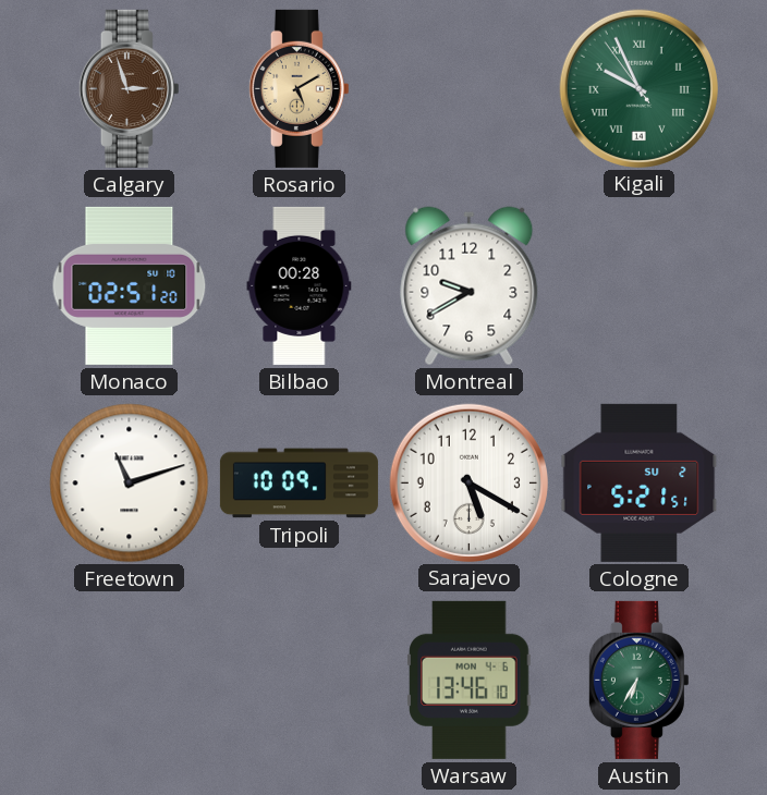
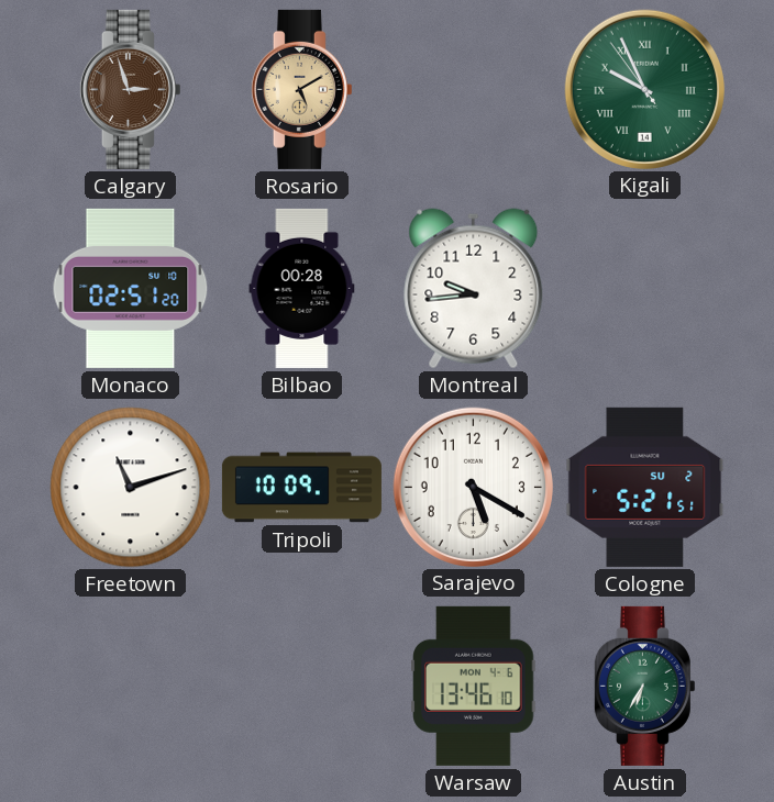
Montreal: 9:40 -> 9:44 (474, 289)
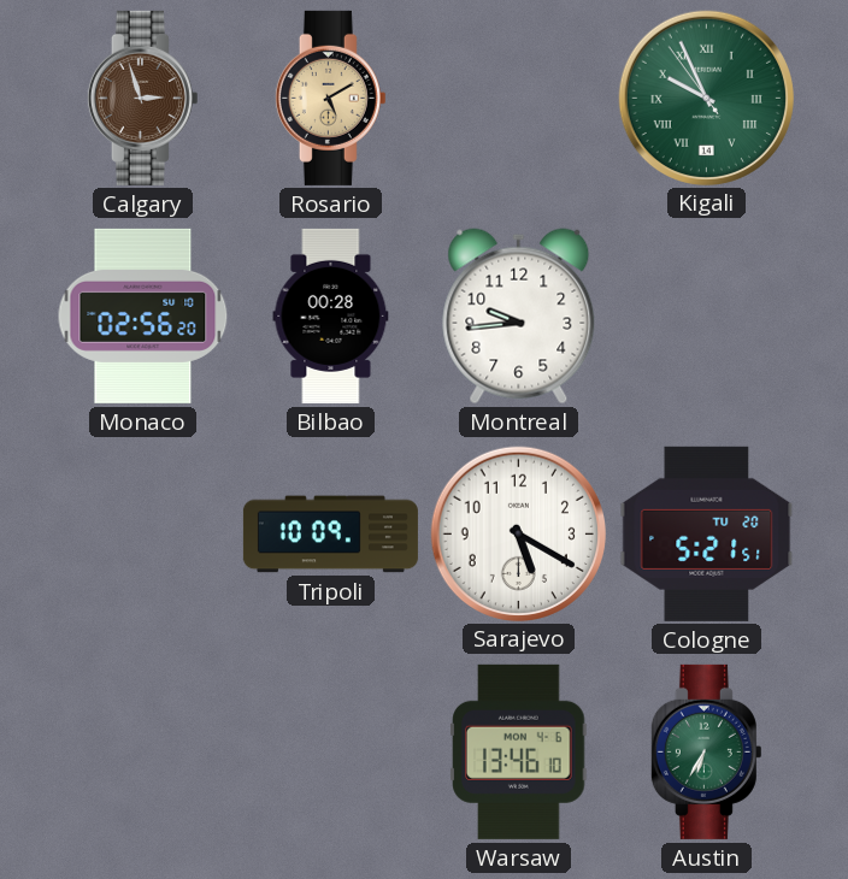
Monaco: 02:51 -> 02:56 (143, 315)
Freetown: 11:12 -> none (131, 488)
Cologne date: SU 2 -> TU 20 (707, 533)
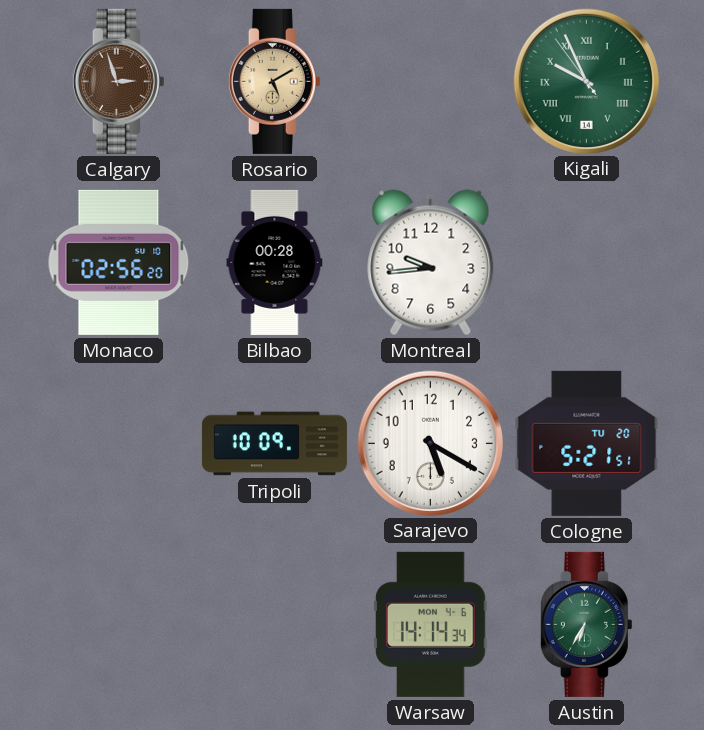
Warsaw: 13:46 -> 14:14 (431, 624)
